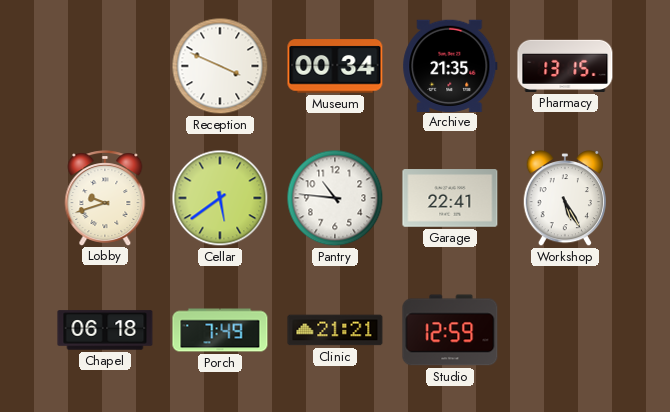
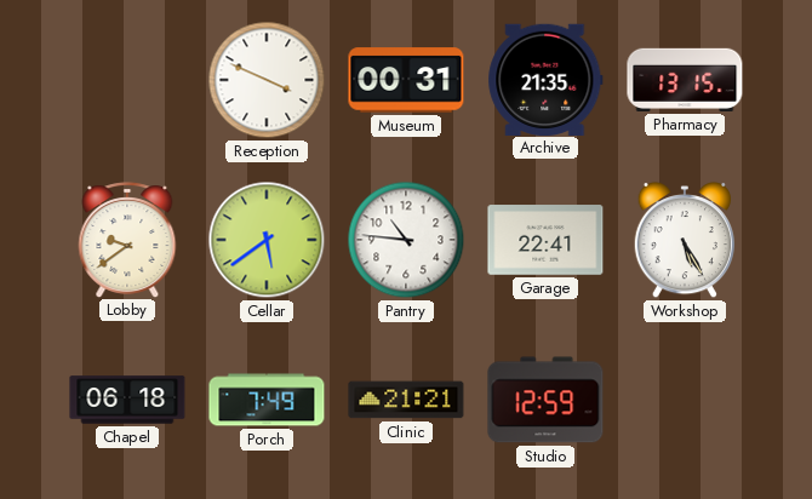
Museum: 00:34 -> 00:31 (406, 80)
Lobby: 9:42 -> 9:39 (127, 240)
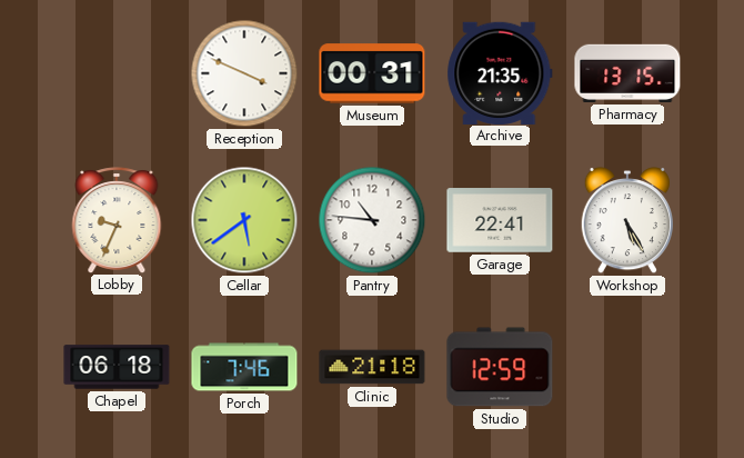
Lobby: 9:39 -> 9:34 (117, 220)
Porch: 7:49 -> 7:46 (244, 367)
Clinic: 21:21 -> 21:18 (372, 367)
